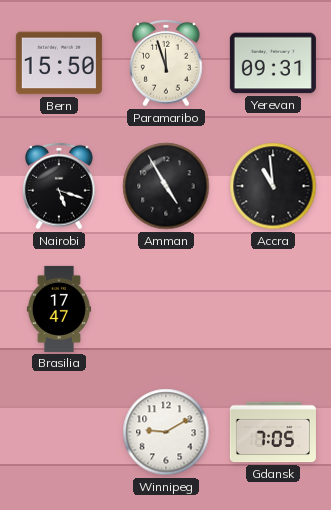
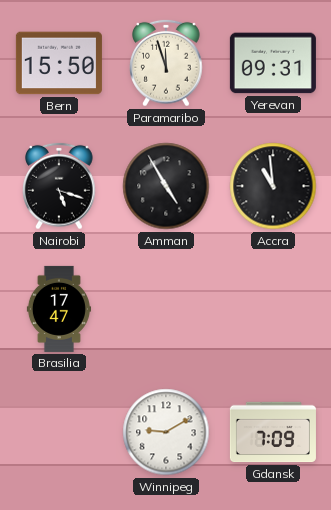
Gdansk: 7:05 -> 7:09 (273, 432)
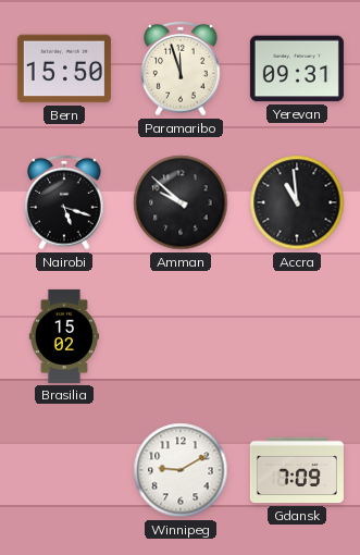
Amman: 4:55 -> 9:52 (181, 202)
Brasilia: 17:47 -> 15:02 (64, 336)
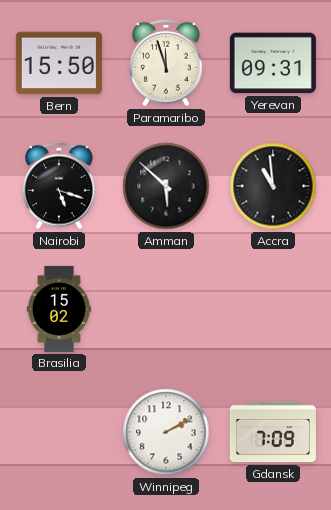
Amman: 9:52 -> 5:52 (166, 186)
Winnipeg: 9:10 -> 2:10 (166, 432)
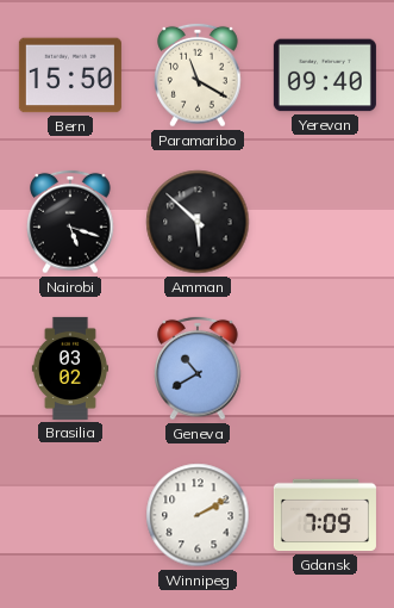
Paramaribo: 11:57 -> 11:20 (198, 75)
Yerevan: 09:31 -> 09:40 (325, 75)
Accra: 10:59 -> none (273, 186)
Brasilia: 15:02 -> 03:02 (70, 368)
Geneva: none -> 10:40 (198, 368)
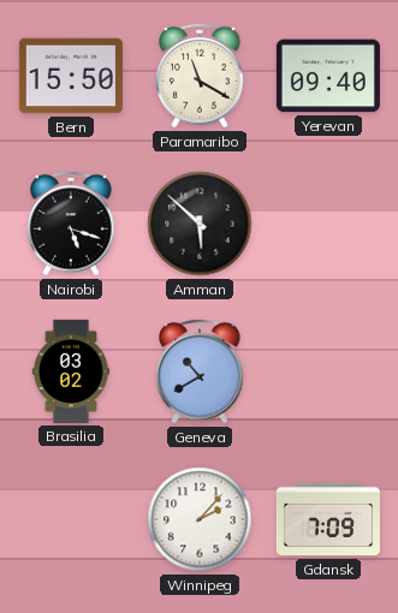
Winnipeg: 2:10 -> 2:07 (200, 519)
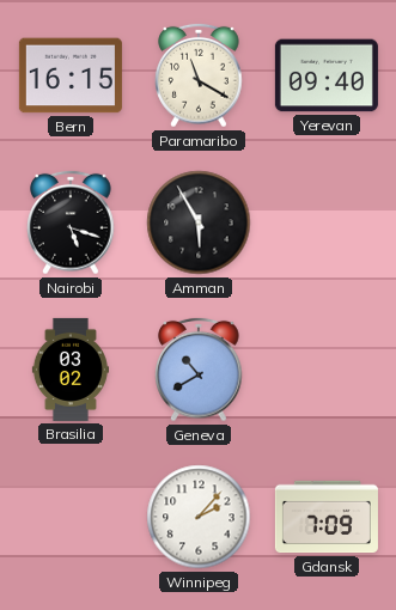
Bern: 15:50 -> 16:15 (71, 75)
Amman: 5:52 -> 5:55 (199, 222)
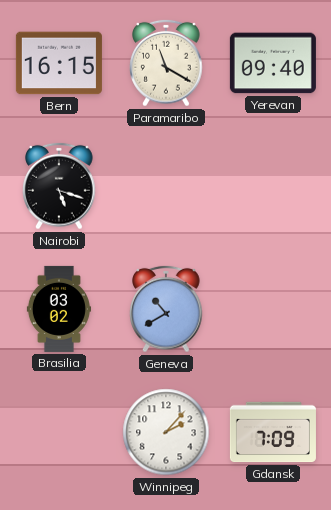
Amman: 5:55 -> none (199, 222)
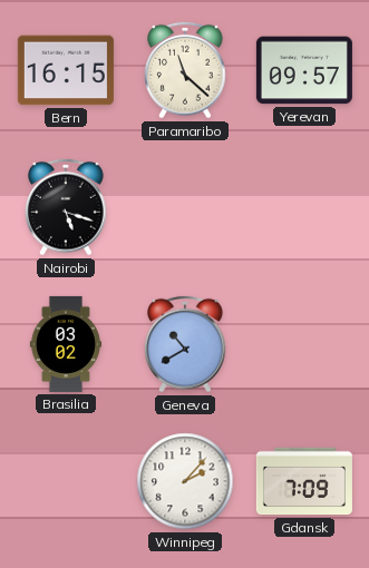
Paramaribo: 11:20 -> 11:22 (185, 70)
Yerevan: 09:40 -> 09:57 (304, 70)
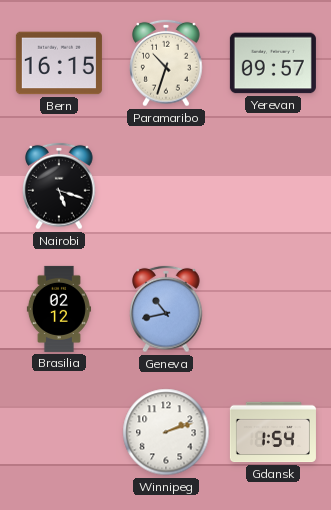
Paramaribo: 11:22 -> 10:33 (166, 63)
Brasilia: 03:02 -> 02:12 (59, 309)
Geneva: 10:40 -> 10:43 (166, 309)
Winnipeg: 2:07 -> 2:12 (166, 432)
Gdansk: 7:09 -> 1:54 (273, 432)
